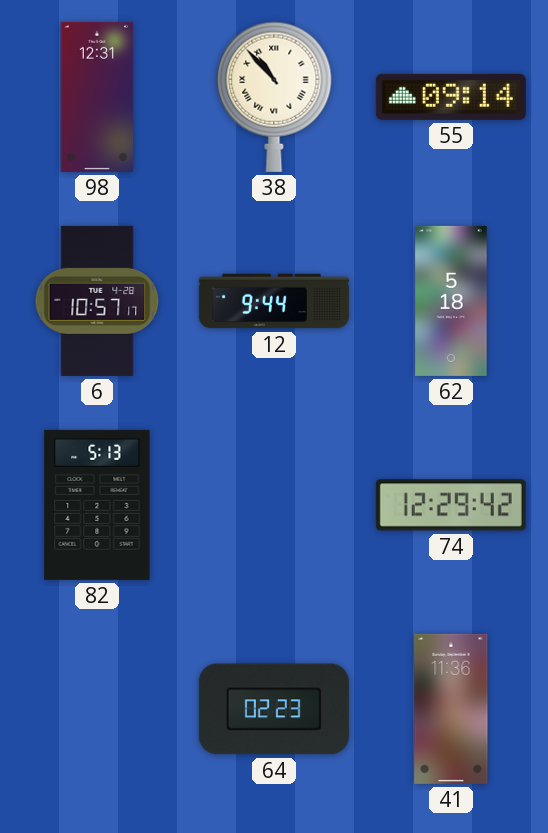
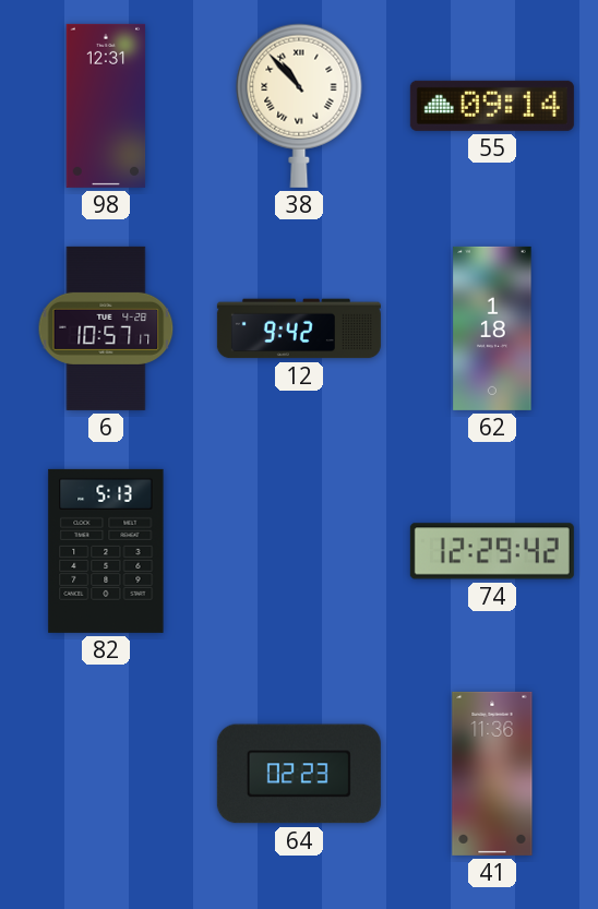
12: 9:44 -> 9:42 (299, 328)
62: 5:18 -> 1:18 (492, 328)
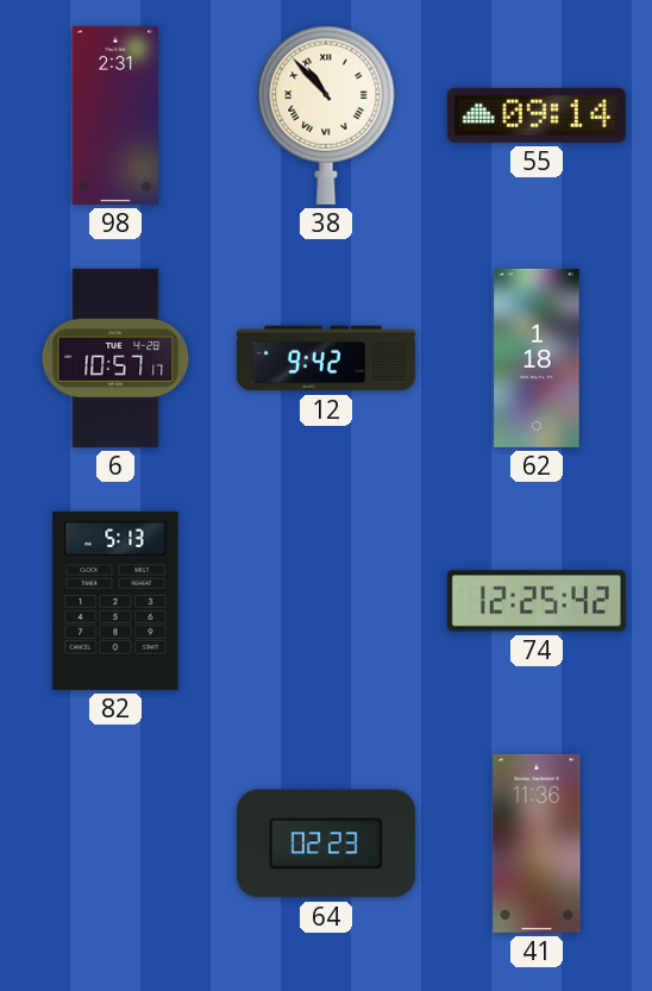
98: 12:31 -> 2:31 (115, 115)
74: 12:29 -> 12:25 (537, 601)
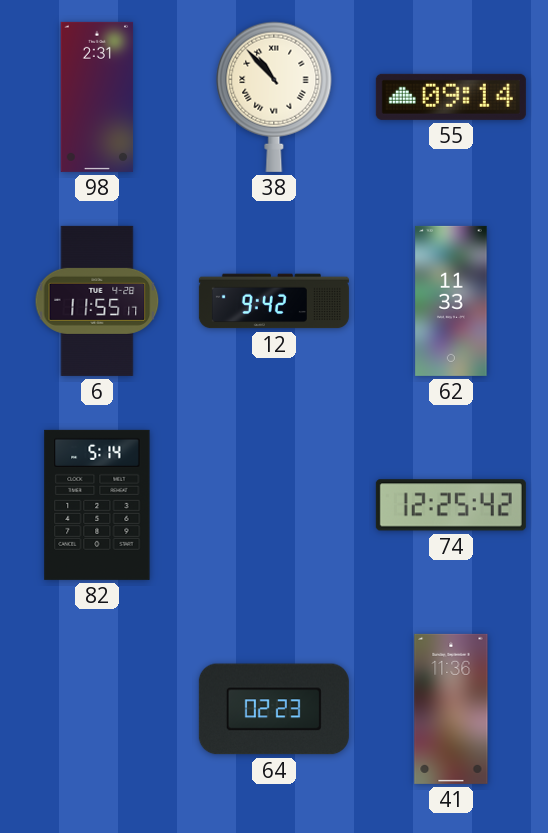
6: 10:57 -> 11:55 (97, 301)
62: 1:18 -> 11:33 (451, 301)
82: 5:13 -> 5:14 (97, 505)
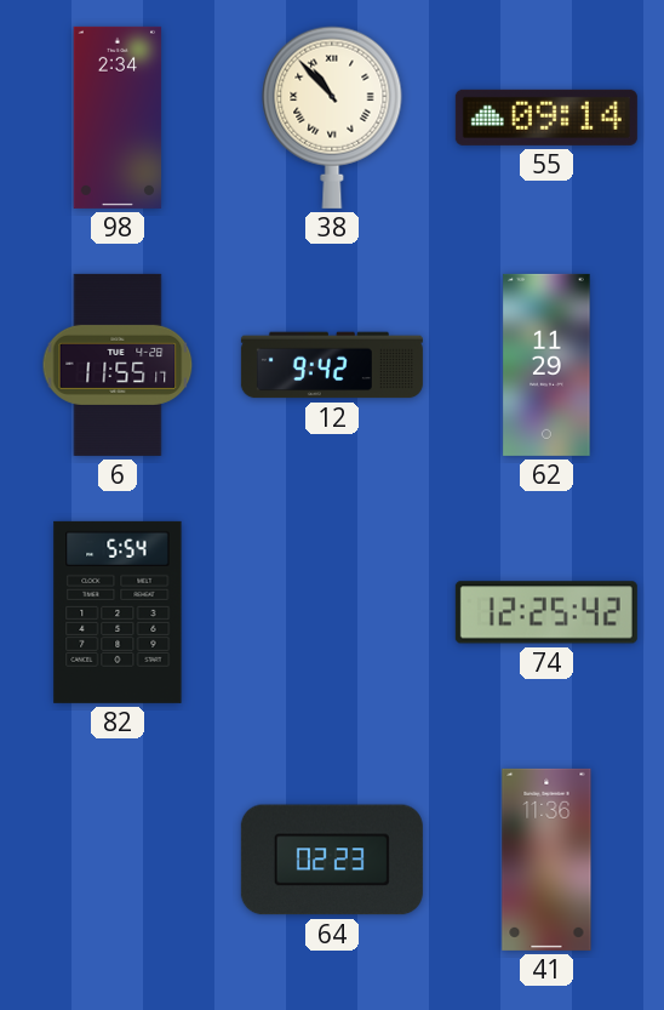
98: 2:31 -> 2:34 (118, 118)
62: 11:33 -> 11:29 (546, 365)
82: 5:14 -> 5:54 (118, 612)
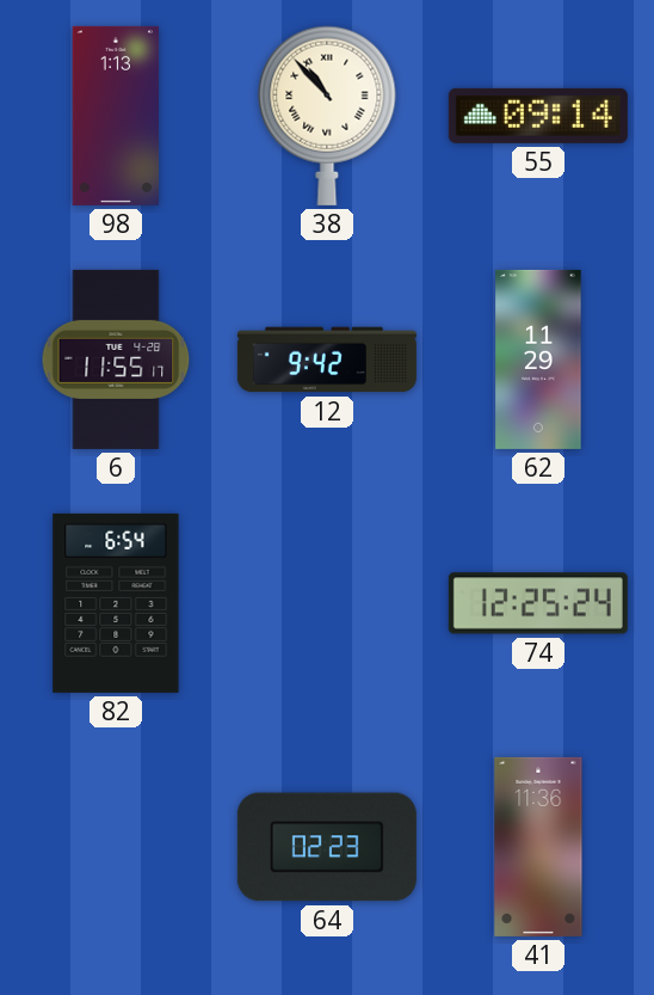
98: 2:34 -> 1:13 (116, 116)
82: 5:54 -> 6:54 (116, 603)
74: 12:25:42 -> 12:25:24 (538, 603)
